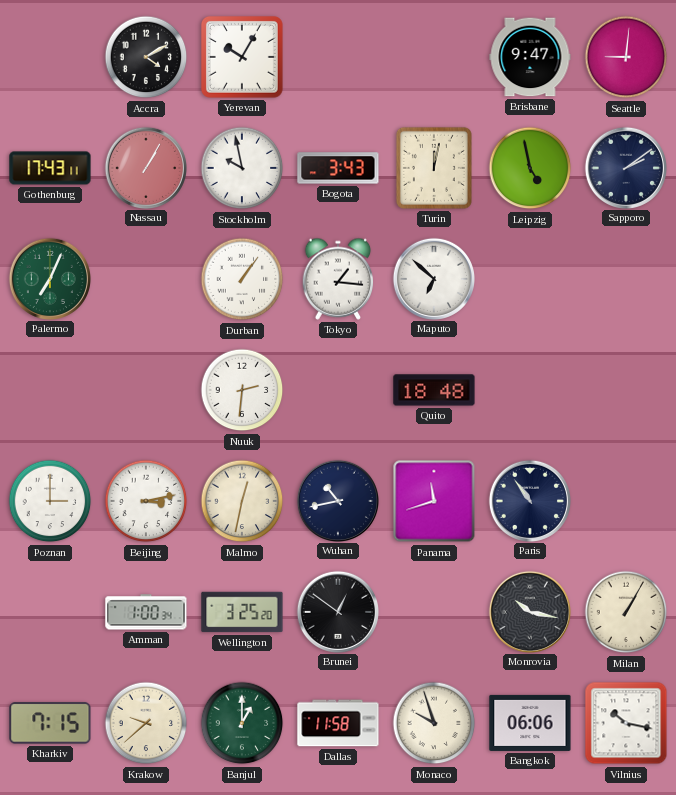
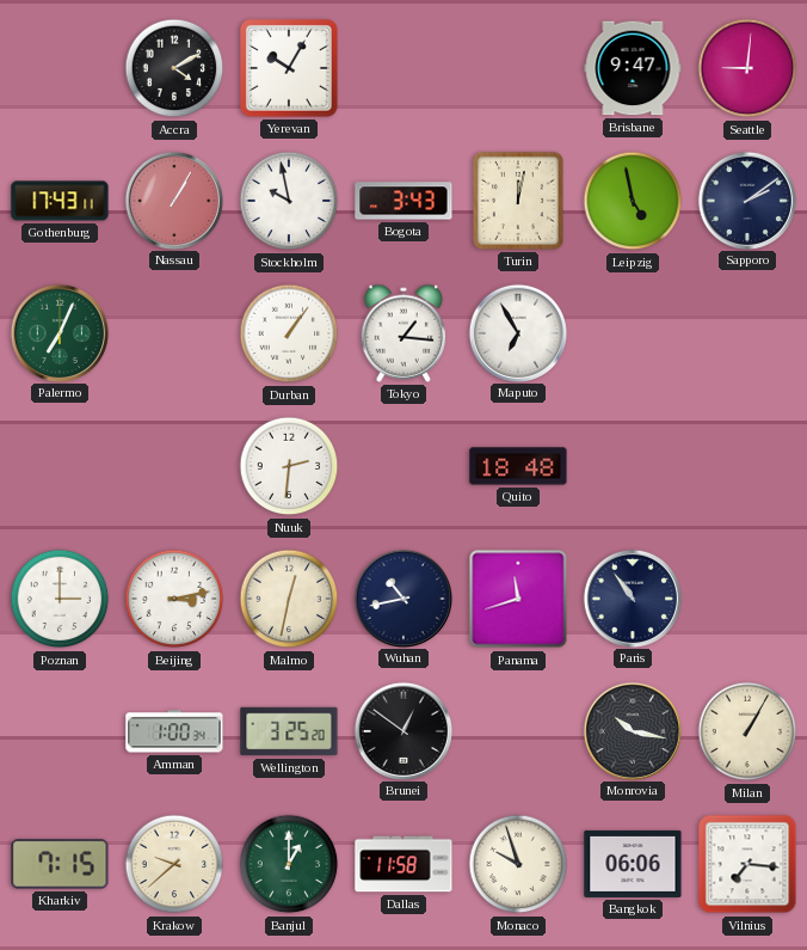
Maputo: 6:52 -> 6:55 (517, 332)
Vilnius: 10:17 -> 7:16 (747, 864)
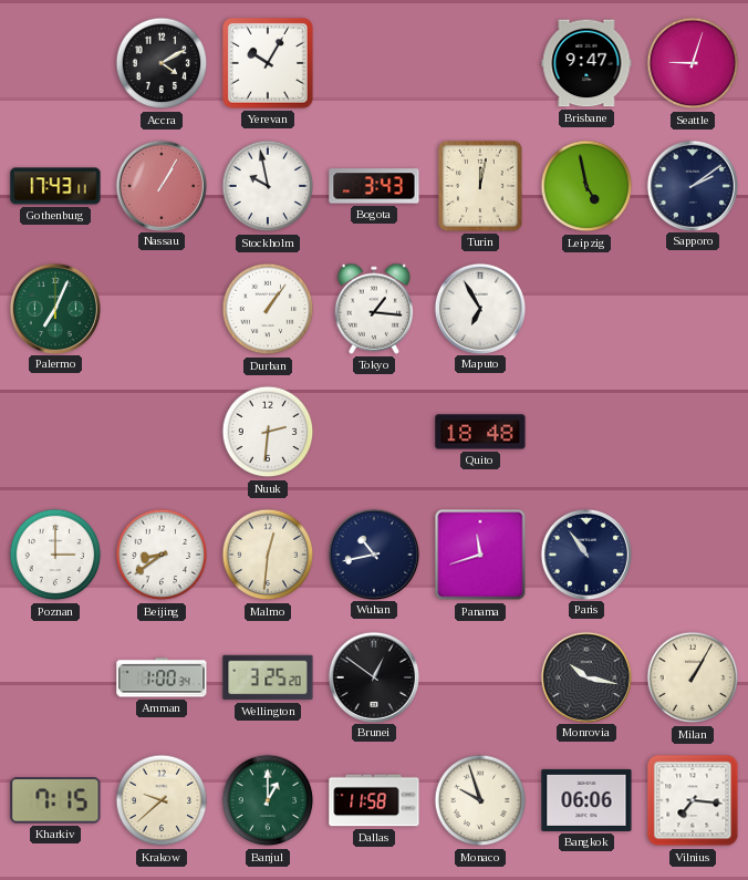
Seattle: 9:01 -> 9:03 (693, 63)
Beijing: 3:13 -> 8:39 (162, 555)
Malmo: 12:32 -> 12:31 (268, 555)
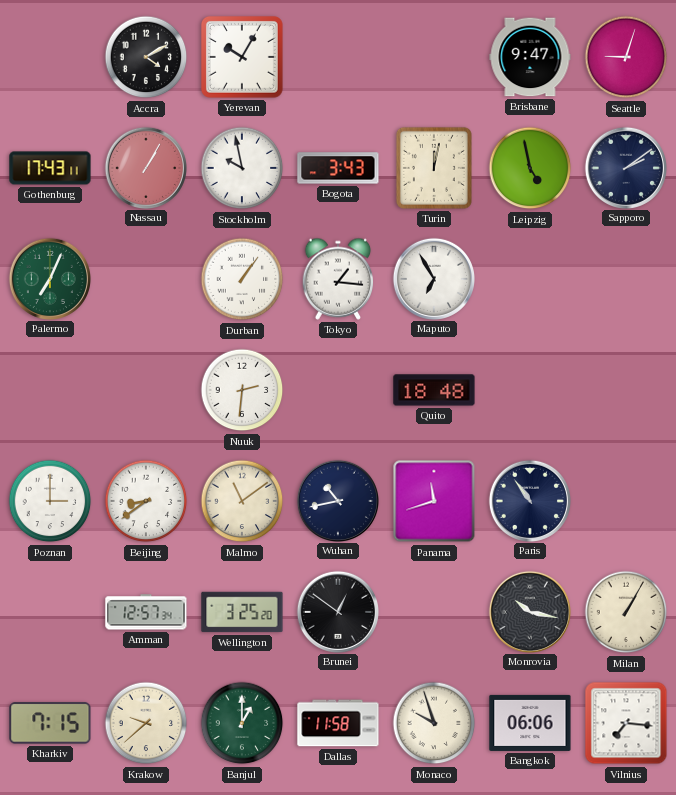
Malmo: 12:31 -> 11:09 (242, 501)
Amman: 1:00 -> 12:57 (146, 612)
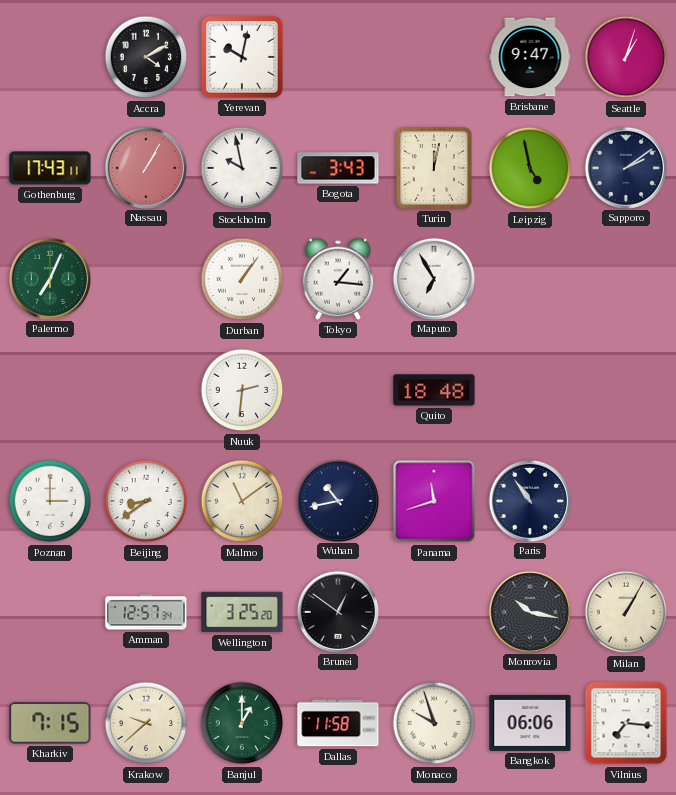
Yerevan: 10:05 -> 10:02 (242, 57)
Seattle: 9:03 -> 1:03 (626, 57)
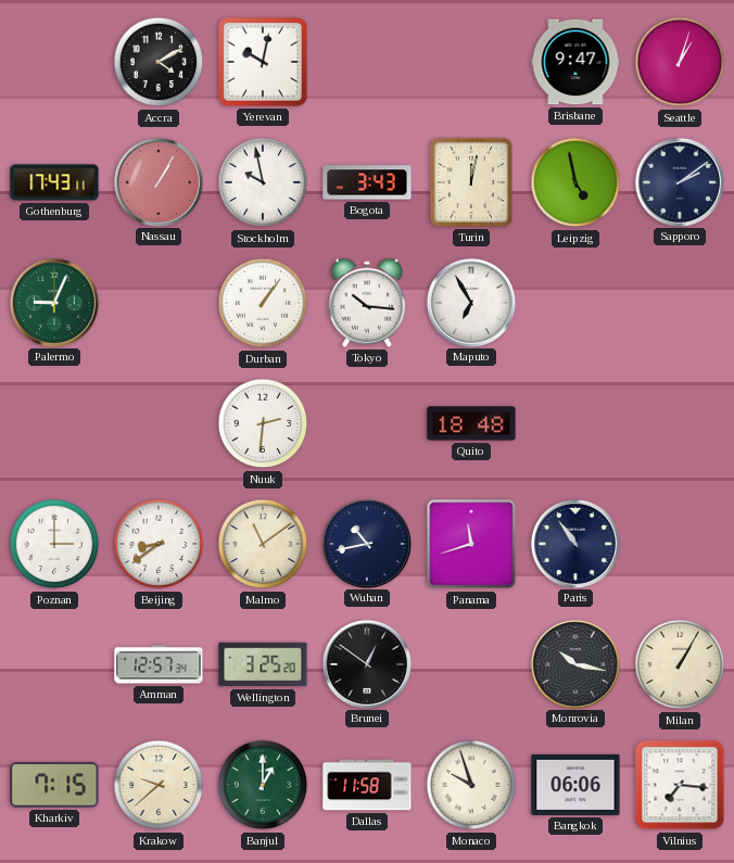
Palermo: 7:04 -> 9:04 (53, 302)
Tokyo: 1:16 -> 10:16 (367, 303)
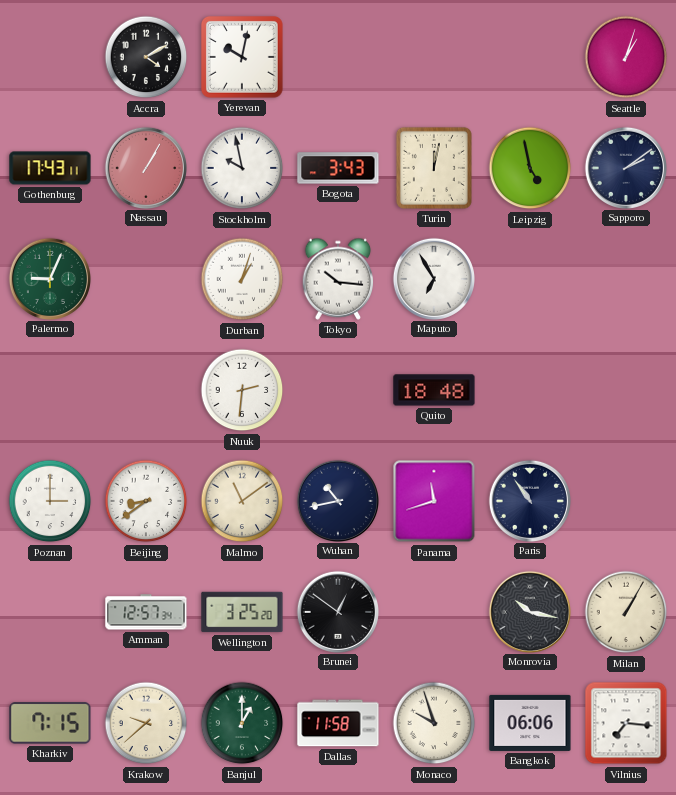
Brisbane: 9:47 -> none (575, 62)
Durban: 1:06 -> 1:03 (242, 279)
